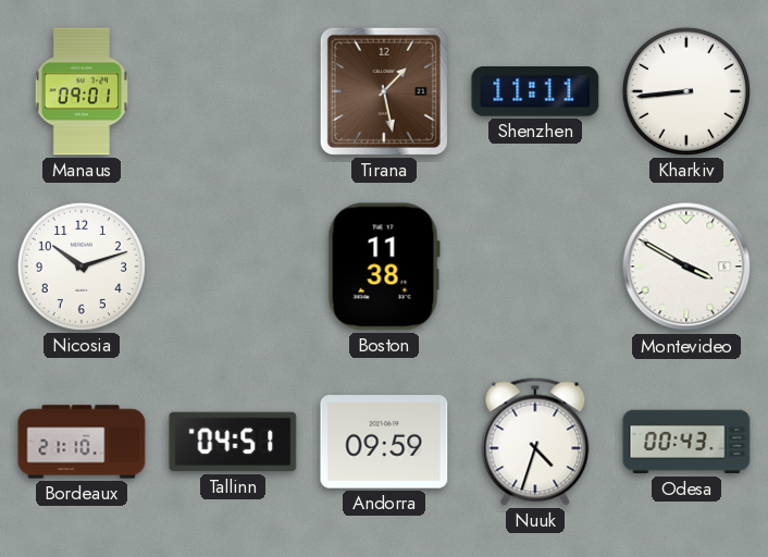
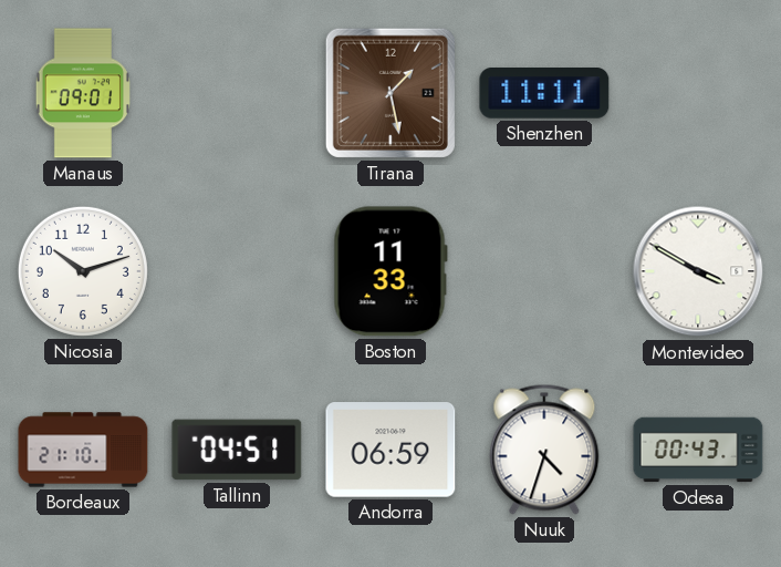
Kharkiv: 8:44 -> none (686, 91)
Boston: 11:38 -> 11:33 (390, 271)
Andorra: 09:59 -> 06:59 (390, 450)
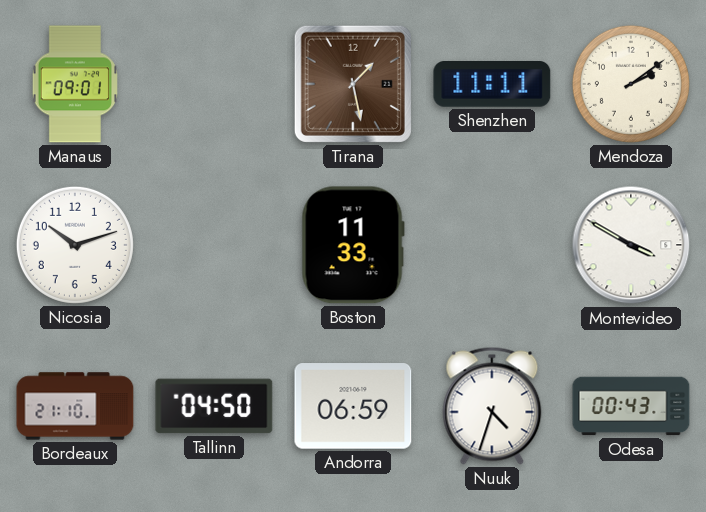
Mendoza: none -> 2:09 (631, 84)
Tallinn: 04:51 -> 04:50 (214, 406)
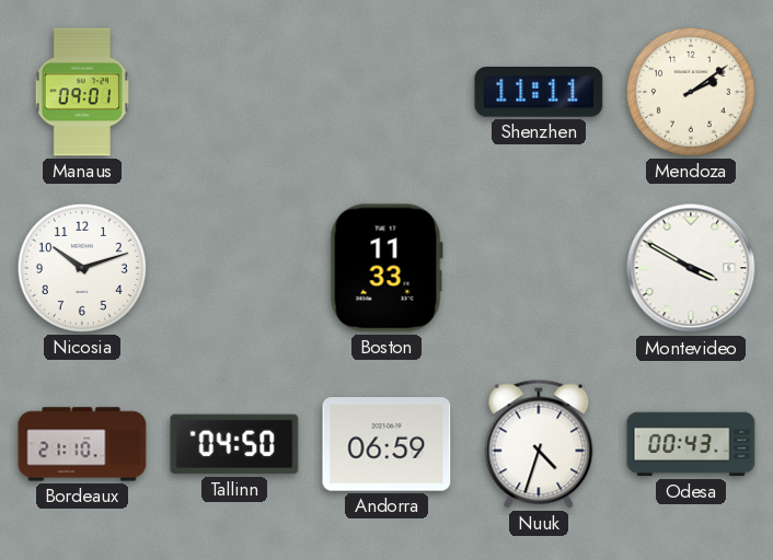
Tirana: 1:28 -> none (353, 84)
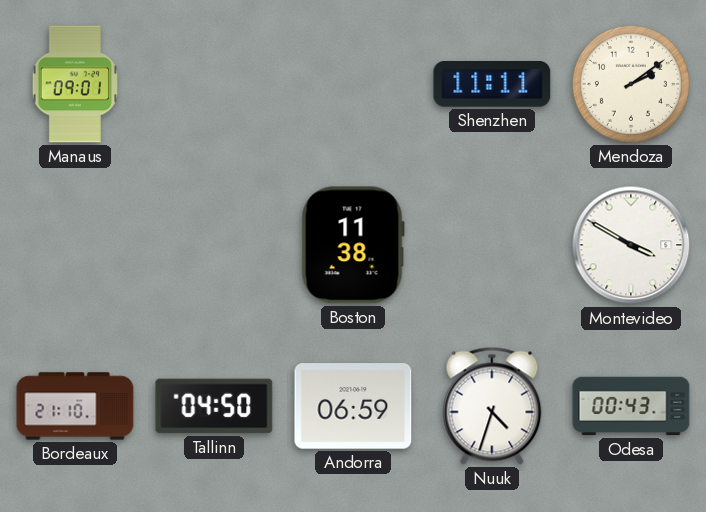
Nicosia: 10:12 -> none (82, 268)
Boston: 11:33 -> 11:38 (353, 245)
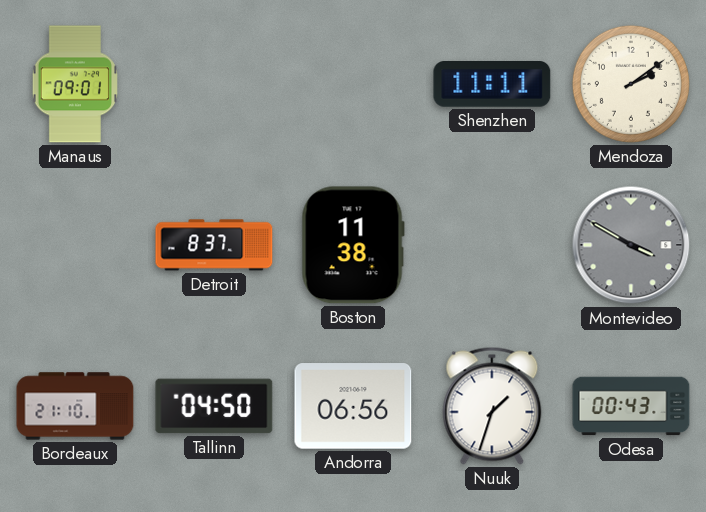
Detroit: none -> 8:37 (214, 245)
Montevideo dial: white -> grey (631, 245)
Andorra: 06:59 -> 06:56 (353, 406)
Nuuk: 4:33 -> 1:33 (492, 406)
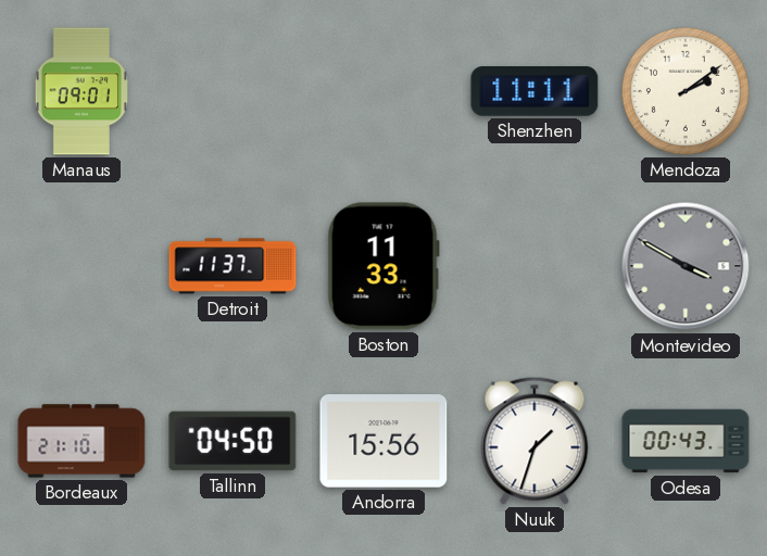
Detroit: 8:37 -> 11:37 (232, 266)
Boston: 11:38 -> 11:33 (383, 266)
Andorra: 06:56 -> 15:56 (383, 441)
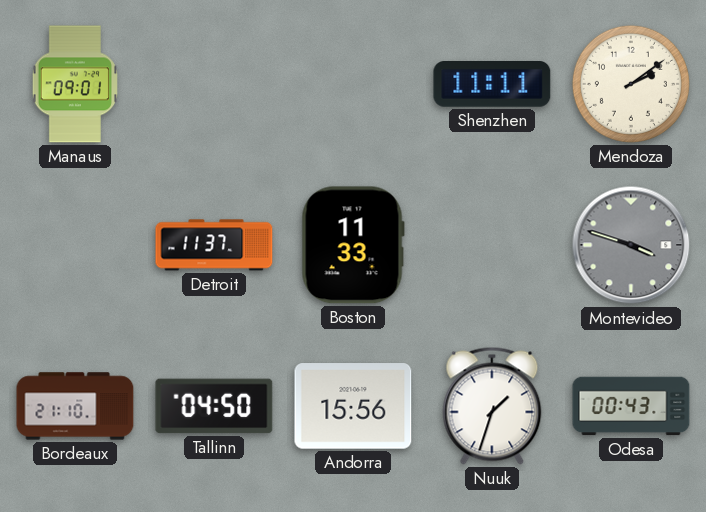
Montevideo: 3:50 -> 3:48 (631, 245)
